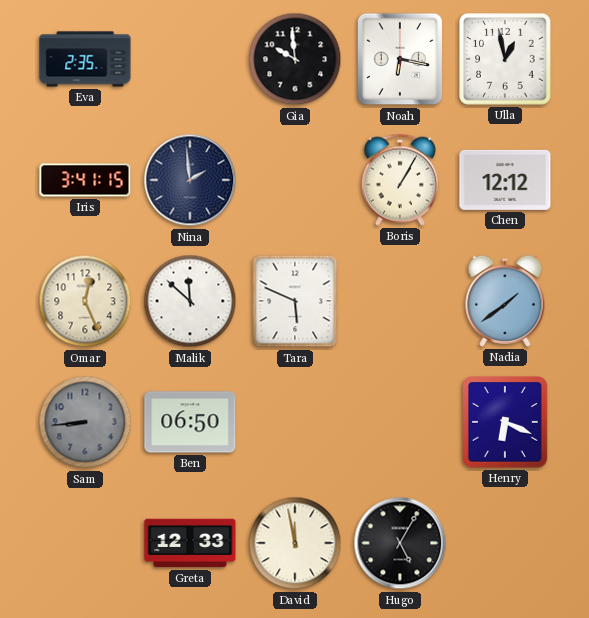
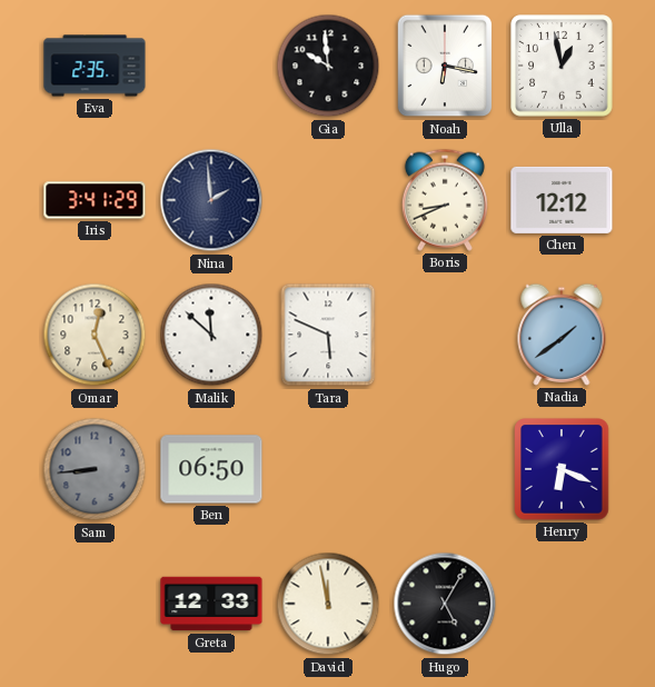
Iris: 3:41:15 -> 3:41:29 (95, 200)
Boris: 1:05 -> 8:41 (445, 200)
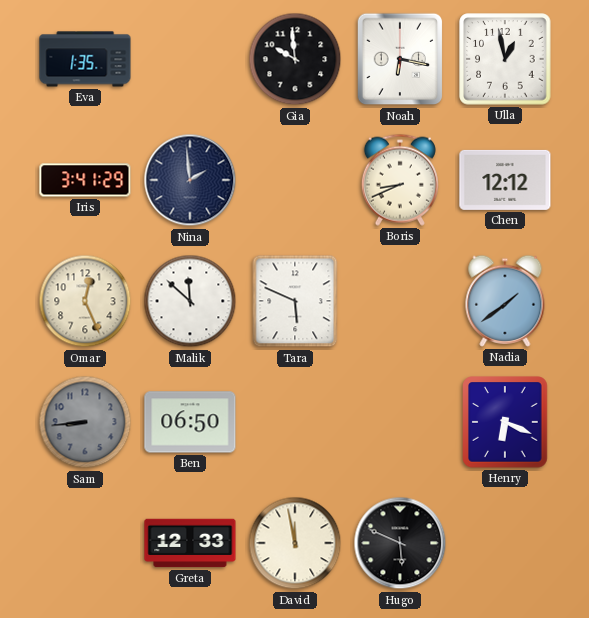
Eva: 2:35 -> 1:35 (85, 59)
Hugo: 5:05 -> 5:49 (400, 543)
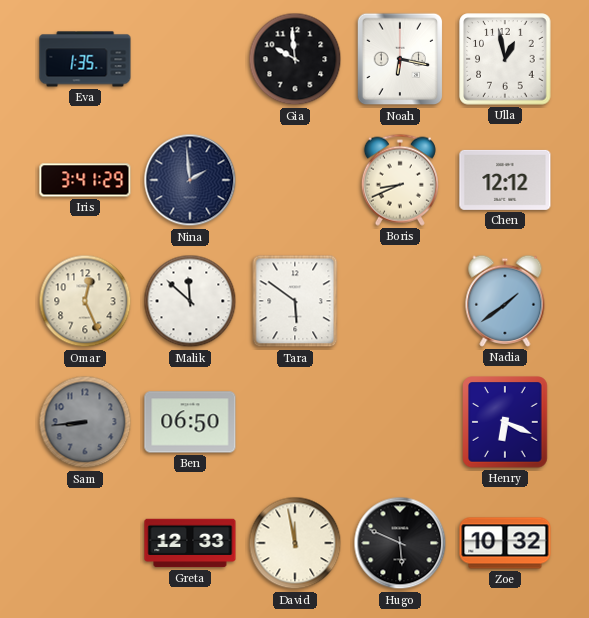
Tara: 5:49 -> 5:51 (295, 301)
Zoe: none -> 10:32 (505, 543)
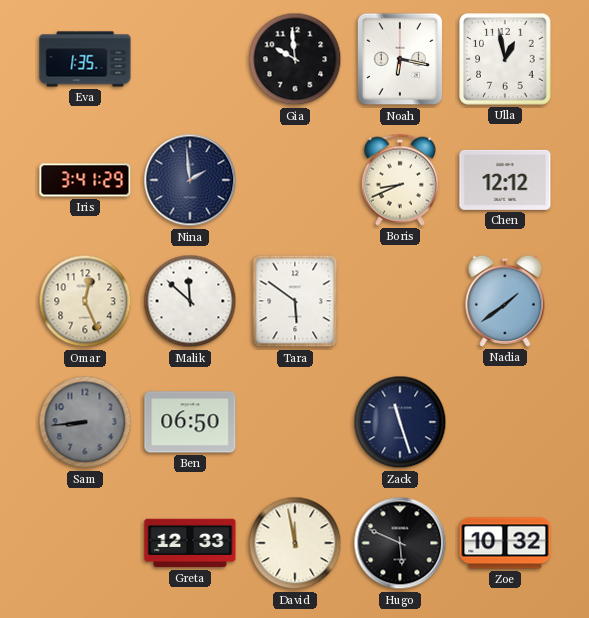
Zack: none -> 11:27 (400, 422)
Henry: 6:19 -> none (505, 422)
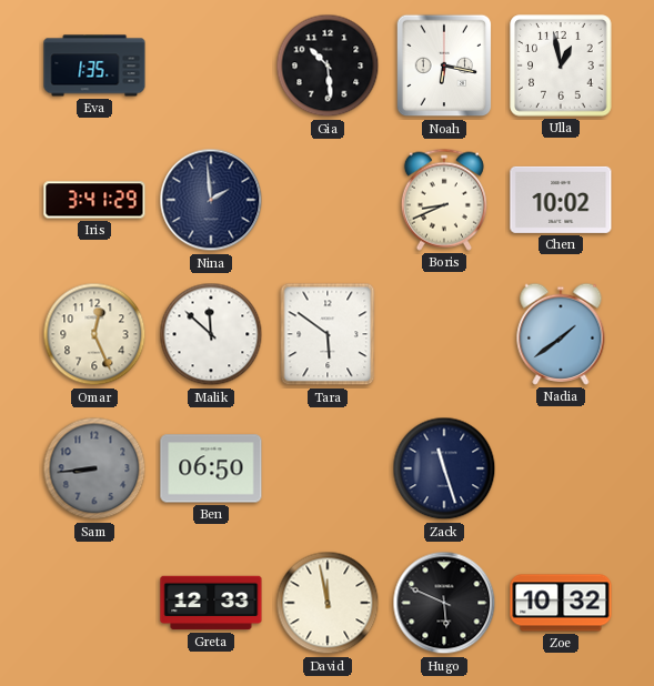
Gia: 9:59 -> 10:29 (328, 65)
Chen: 12:12 -> 10:02 (561, 200)
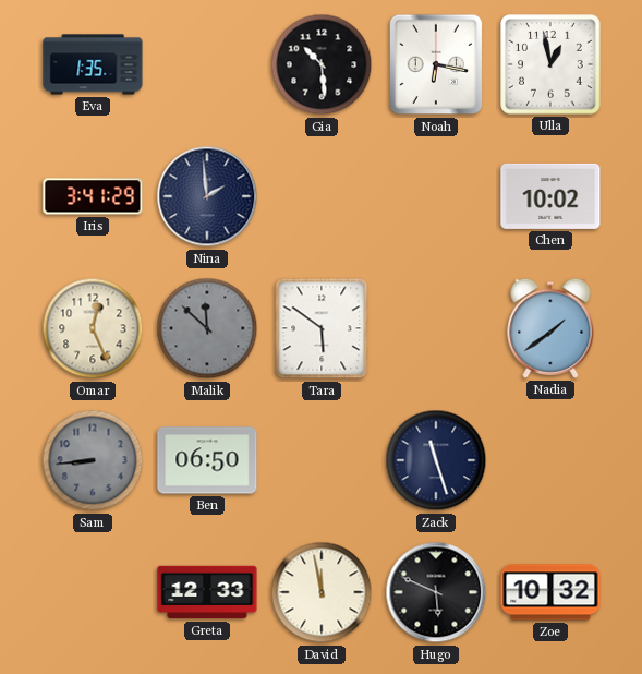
Boris: 8:41 -> none (444, 200)
Malik dial: white -> grey (207, 328)
